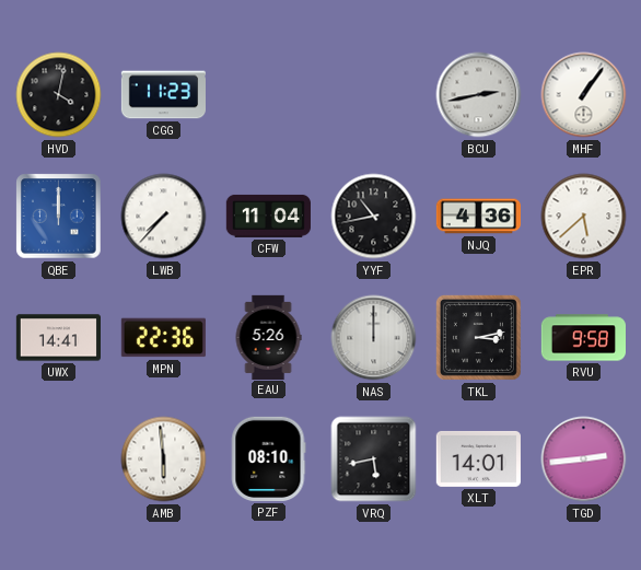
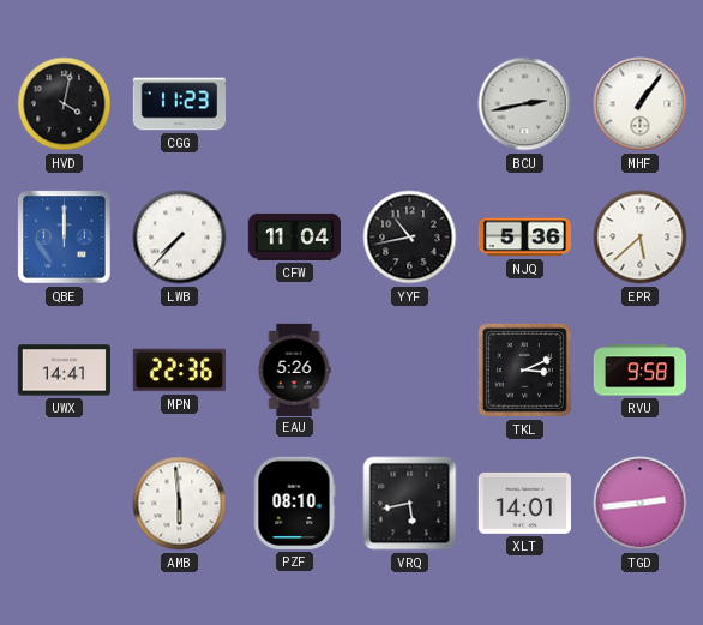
NJQ: 4:36 -> 5:36 (524, 238)
NAS: 12:00 -> none (374, 338)
TKL: 3:13 -> 3:11 (524, 369)
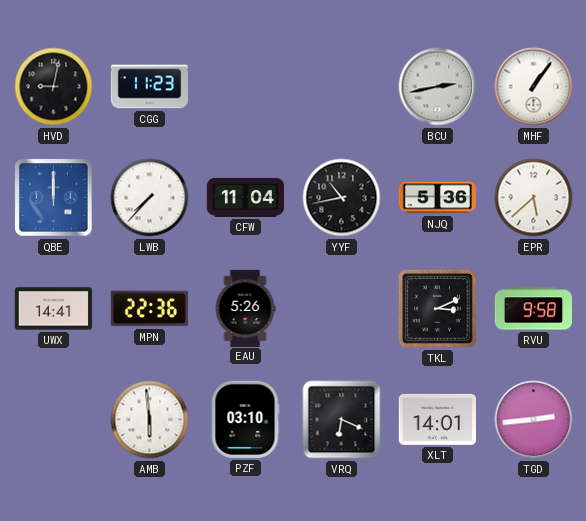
HVD: 4:02 -> 9:02 (54, 87)
PZF: 08:10 -> 03:10 (245, 419)
VRQ: 5:43 -> 6:19 (342, 420)
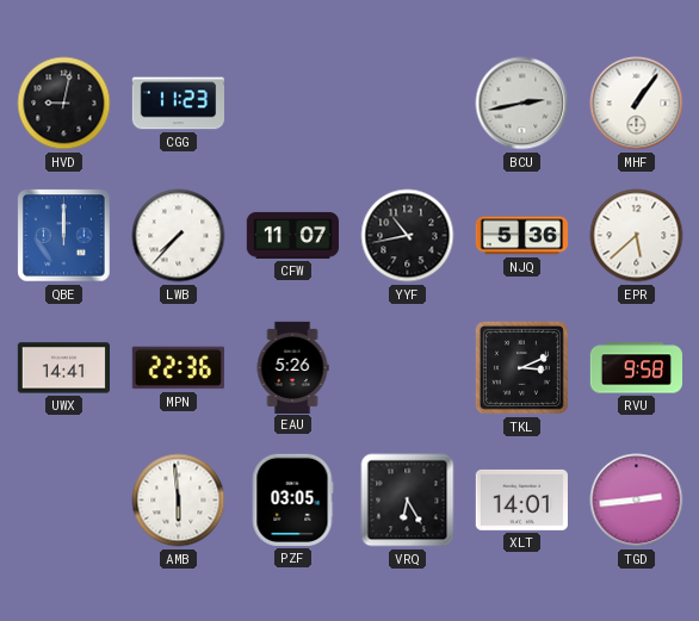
CFW: 11:04 -> 11:07 (292, 235)
PZF: 03:10 -> 03:05 (292, 499)
VRQ: 6:19 -> 6:25 (408, 501)
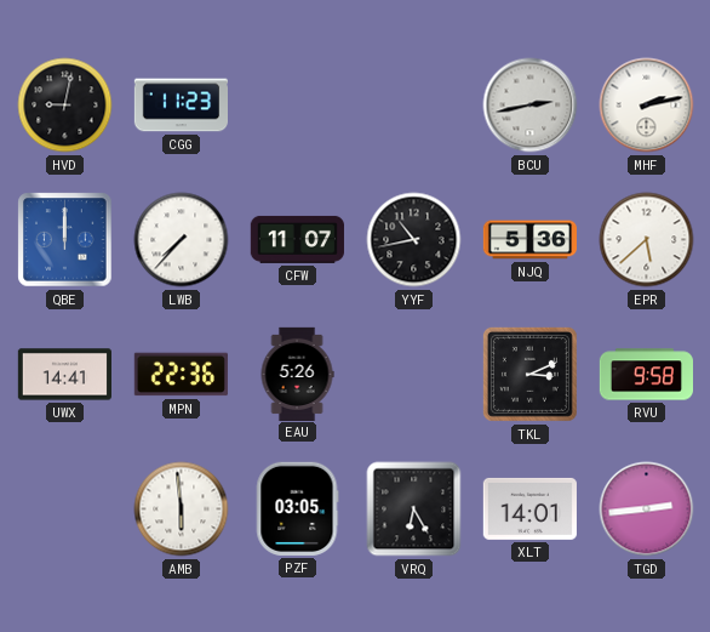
MHF: 1:06 -> 2:13 (647, 106)
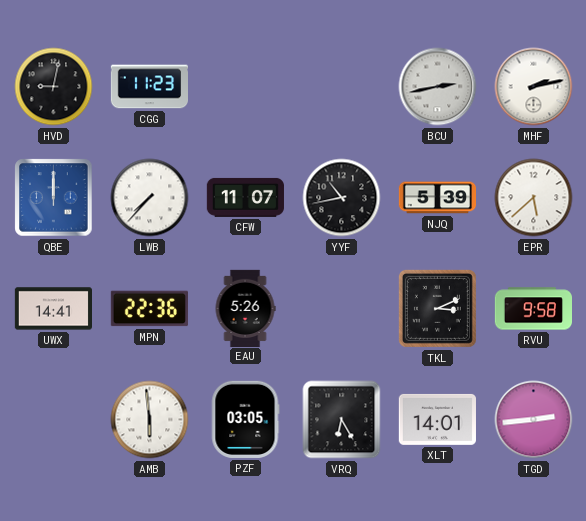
NJQ: 5:36 -> 5:39 (437, 198)
